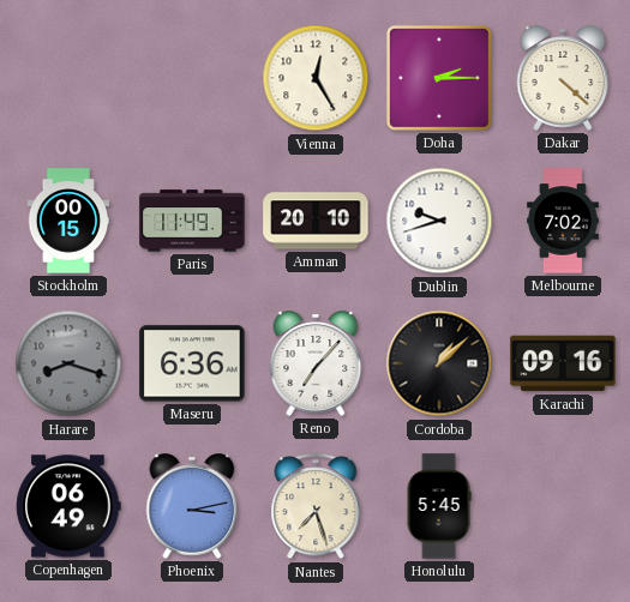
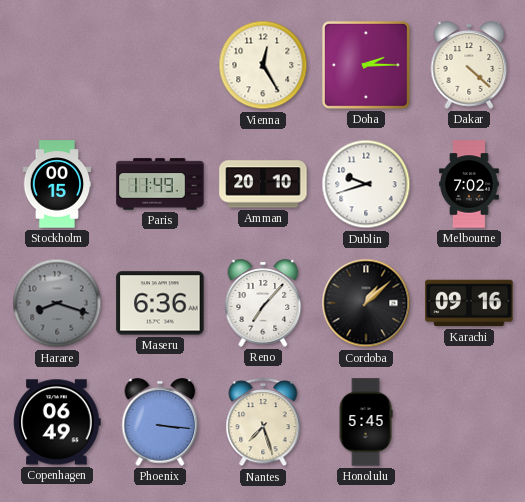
Phoenix: 3:13 -> 3:16 (160, 422)
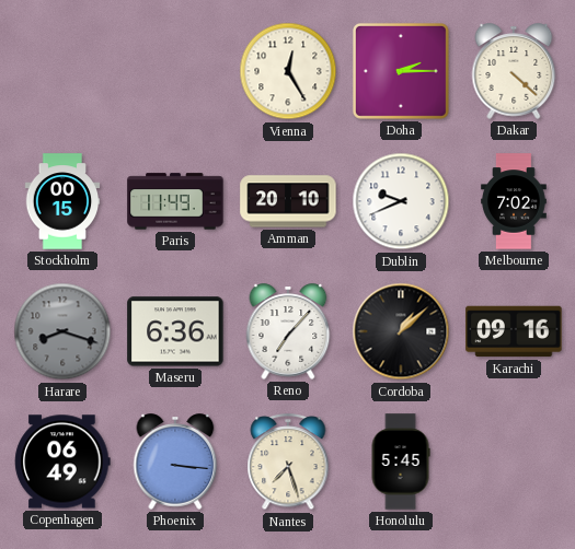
Dublin: 9:42 -> 9:41 (401, 201)
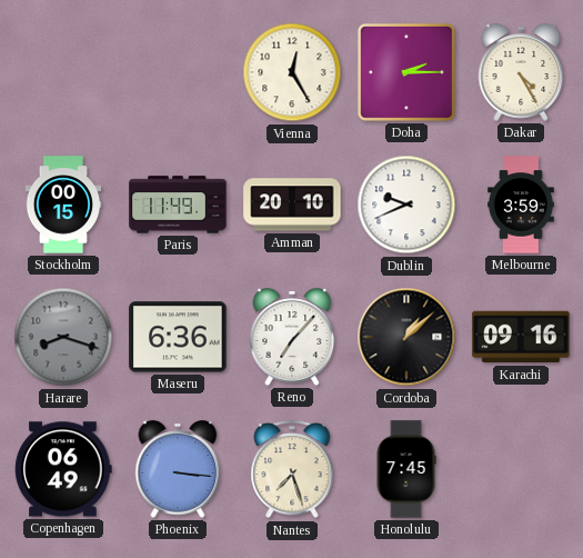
Dakar: 4:22 -> 4:25 (521, 72)
Melbourne: 7:02 -> 3:59 (521, 205)
Honolulu: 5:45 -> 7:45 (406, 469)
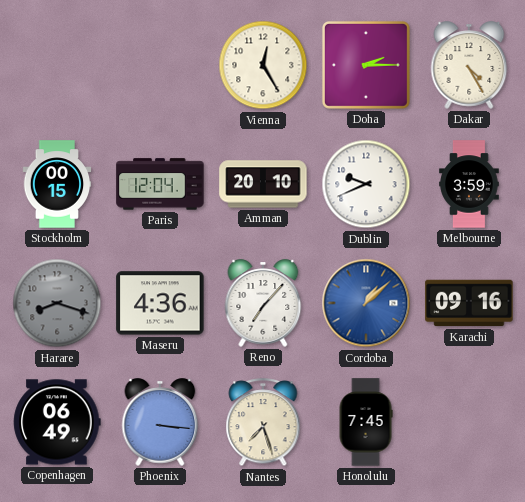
Paris: 11:49 -> 12:04 (160, 184)
Maseru: 6:36 -> 4:36 (160, 303)
Cordoba dial: black -> blue (366, 303)
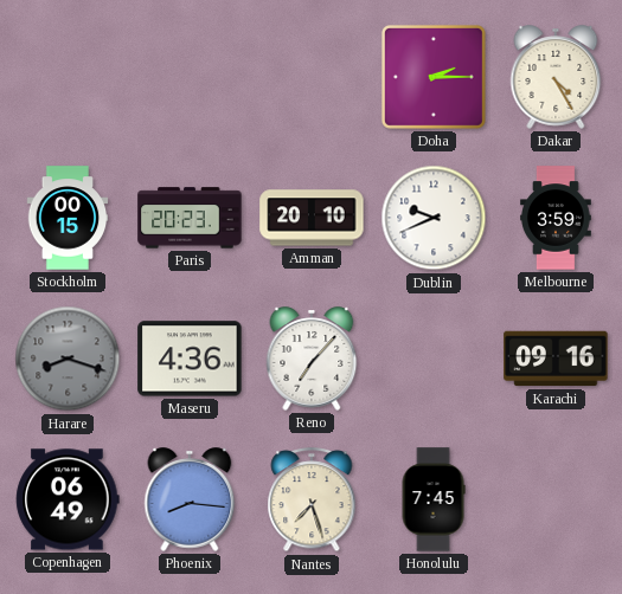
Vienna: 12:25 -> none (263, 65)
Paris: 12:04 -> 20:23 (190, 218)
Cordoba: 1:08 -> none (366, 303)
Phoenix: 3:16 -> 8:16 (190, 499)
